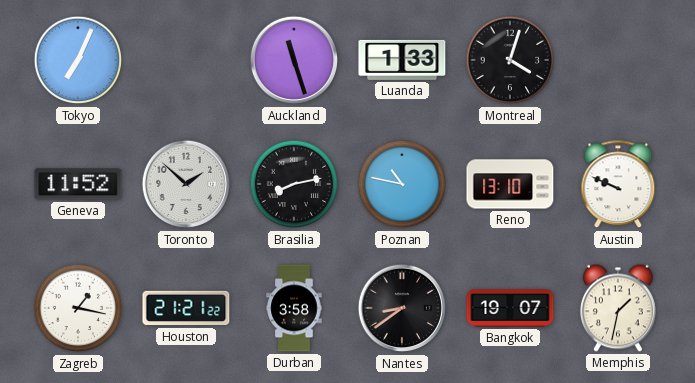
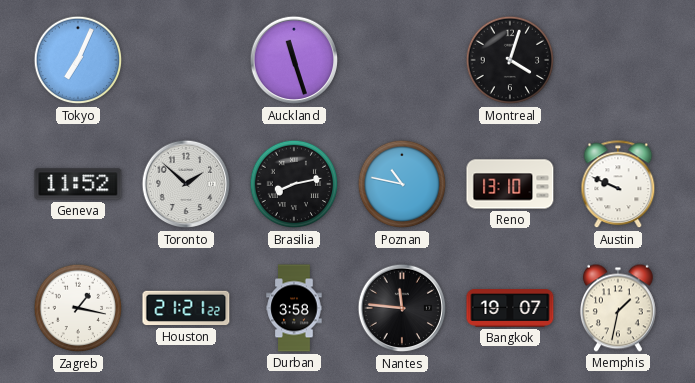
Luanda: 1:33 -> none (402, 60)
Nantes: 8:39 -> 11:46 (402, 308)
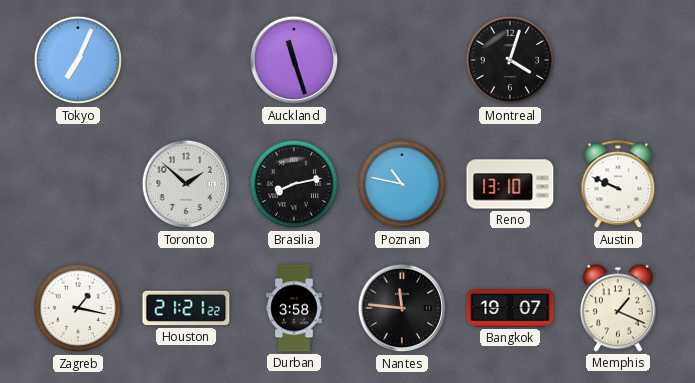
Geneva: 11:52 -> none (78, 184)
Memphis: 1:32 -> 1:19 (618, 308)
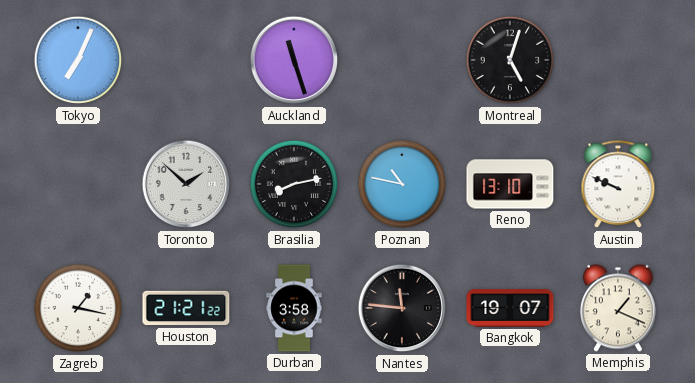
Montreal: 4:03 -> 5:03 (510, 60)
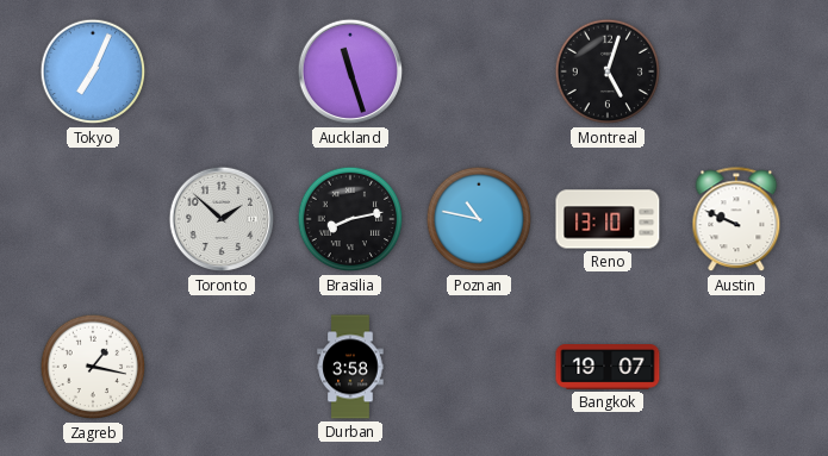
Houston: 21:21 -> none (186, 308)
Nantes: 11:46 -> none (402, 308)
Memphis: 1:19 -> none (618, 308)
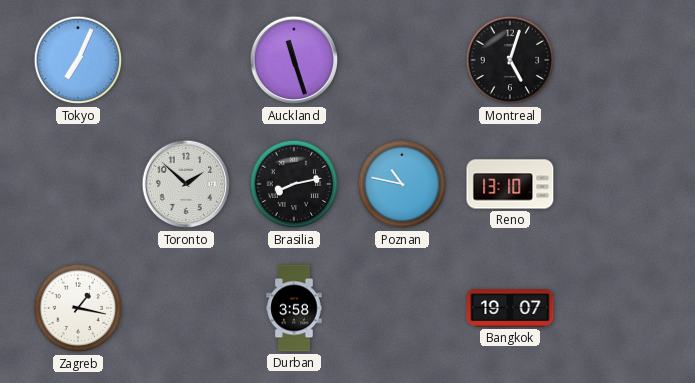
Austin: 9:49 -> none (736, 220)
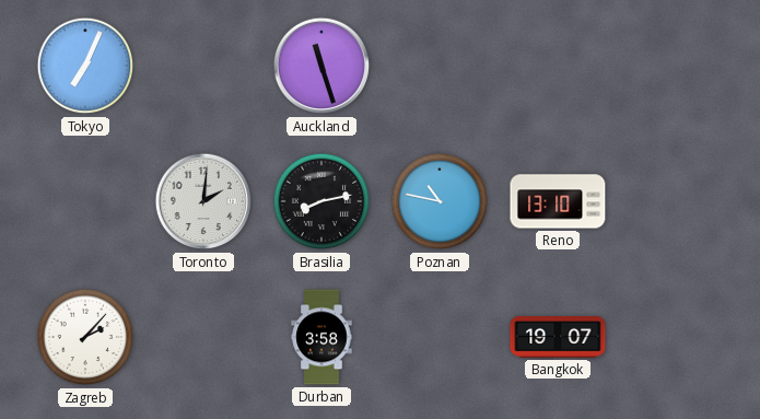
Montreal: 5:03 -> none (510, 60)
Toronto: 1:52 -> 2:01 (203, 201)
Zagreb: 1:17 -> 2:07 (85, 337)
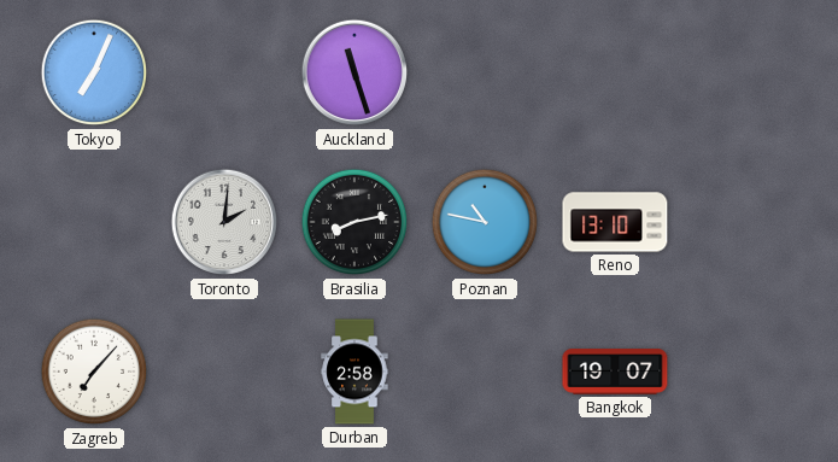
Zagreb: 2:07 -> 7:07 (94, 372)
Durban: 3:58 -> 2:58 (354, 372)
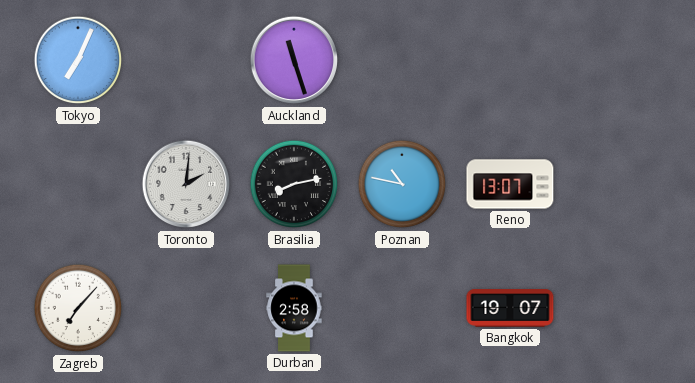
Reno: 13:10 -> 13:07 (510, 184)
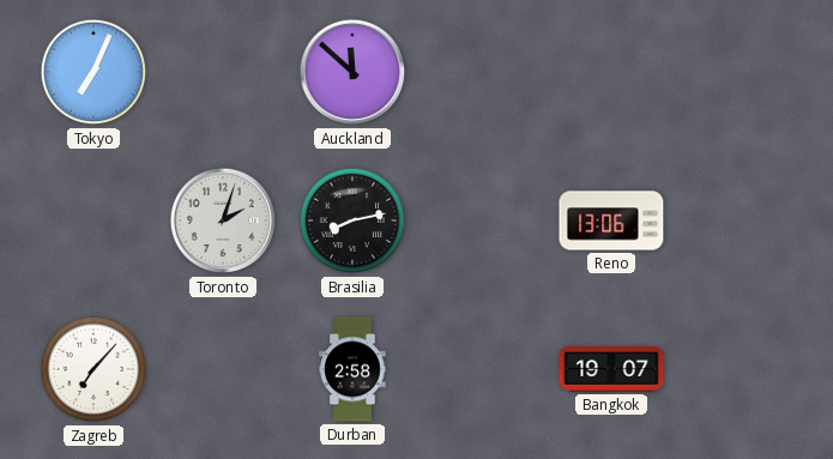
Auckland: 11:27 -> 11:52 (352, 72)
Toronto: 2:01 -> 2:03 (223, 221)
Poznan: 10:47 -> none (402, 184)
Reno: 13:07 -> 13:06 (611, 221)
